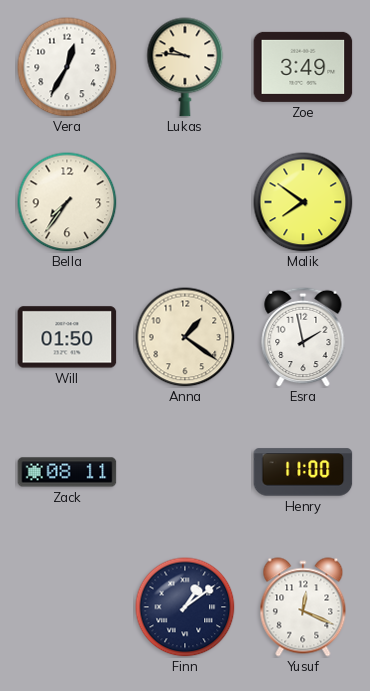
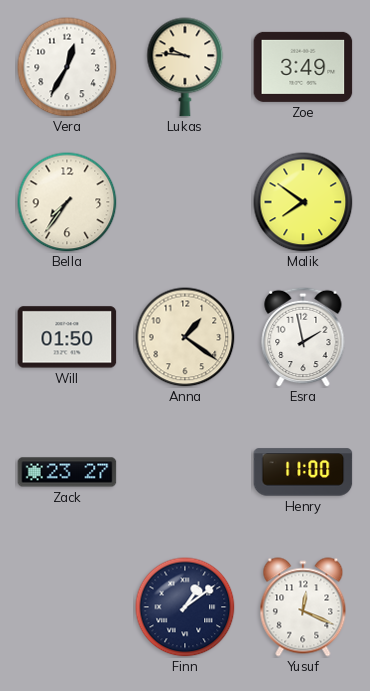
Zack: 08:11 -> 23:27 (67, 472)
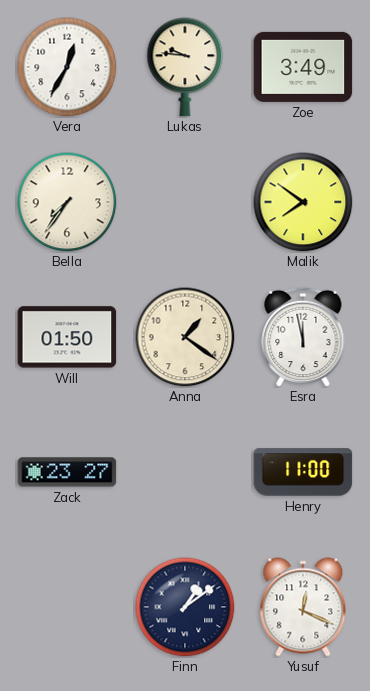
Esra: 1:58 -> 11:58 (303, 337)
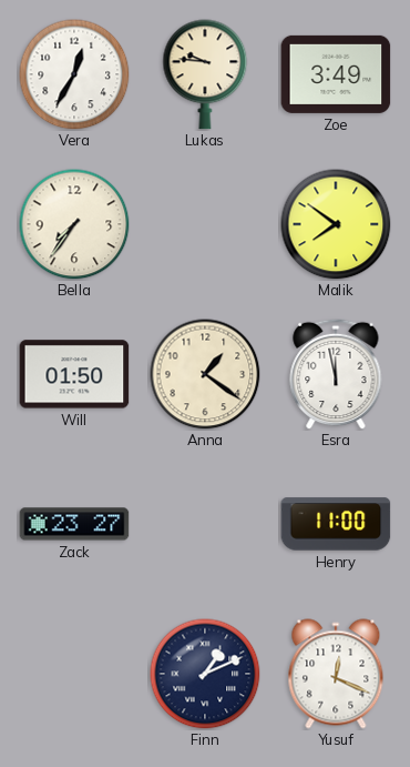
Finn: 1:09 -> 1:11 (205, 674)
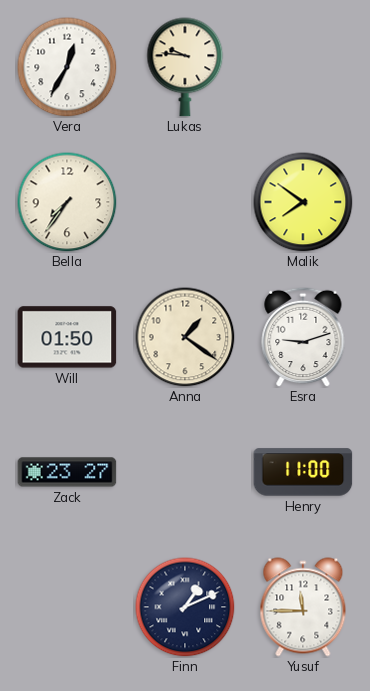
Zoe: 3:49 -> none (336, 74)
Esra: 11:58 -> 9:12 (303, 337)
Yusuf: 12:19 -> 11:45 (303, 607)
